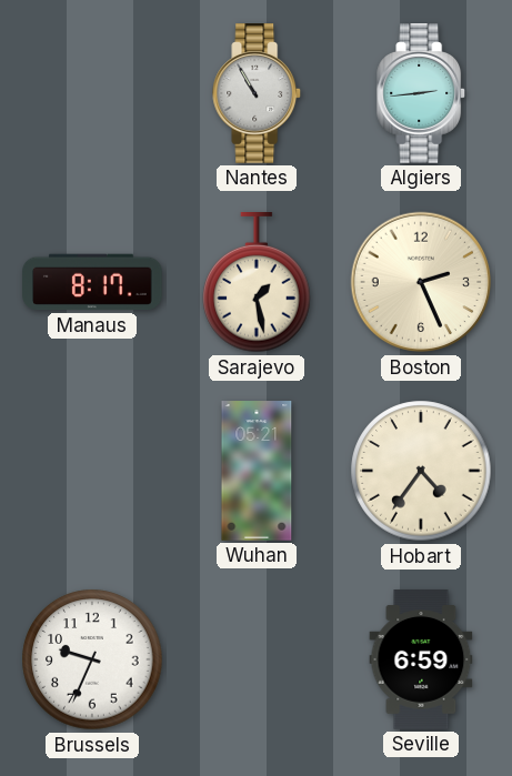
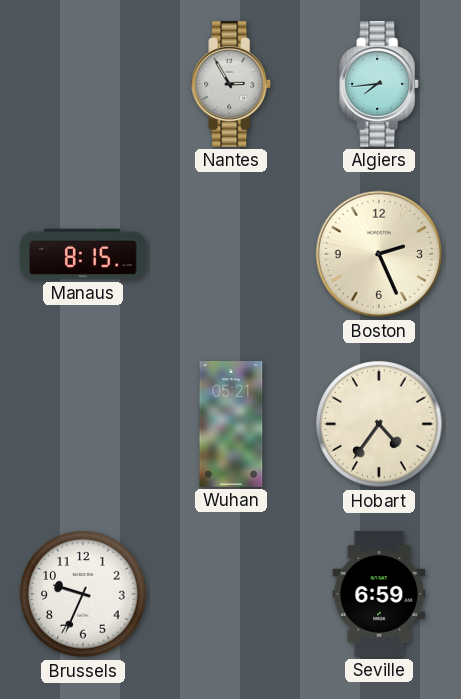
Nantes: 10:55 -> 2:55 (232, 84)
Algiers: 2:44 -> 7:44 (380, 84)
Manaus: 8:17 -> 8:15 (83, 254)
Sarajevo: 1:28 -> none (257, 283)
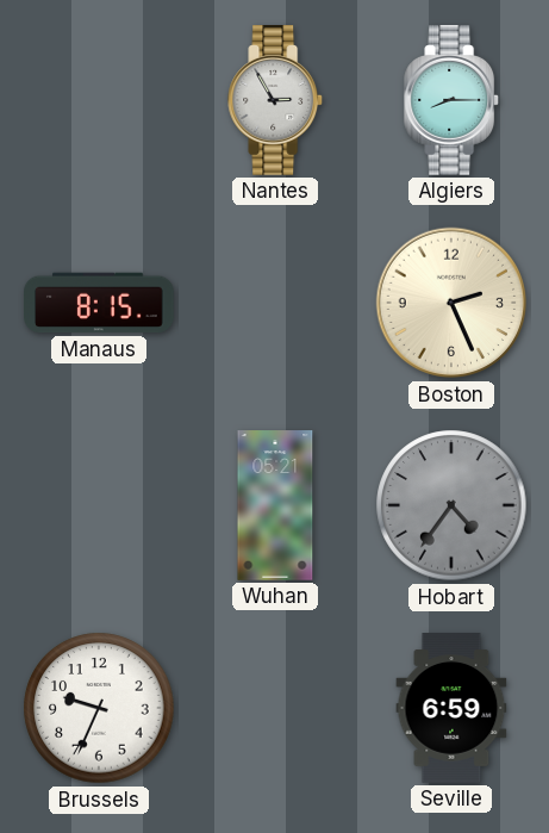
Algiers: 7:44 -> 8:15 (453, 100)
Hobart dial: cream -> grey (451, 505)
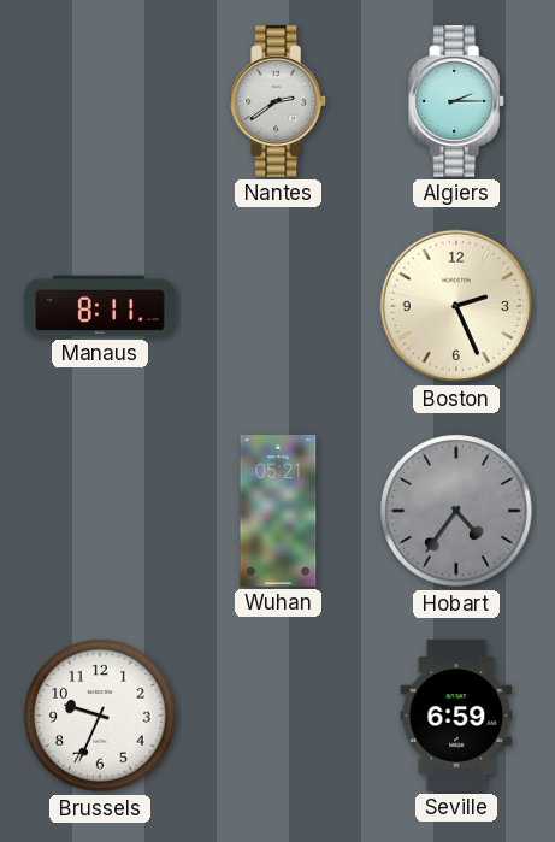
Nantes: 2:55 -> 2:39 (279, 101)
Algiers: 8:15 -> 2:15 (457, 101)
Manaus: 8:15 -> 8:11 (100, 306)
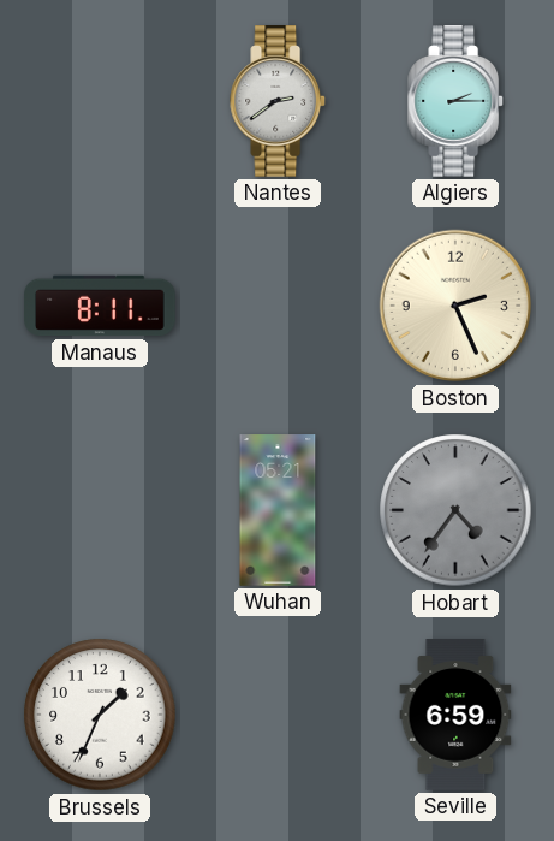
Brussels: 9:34 -> 1:34 (100, 715)
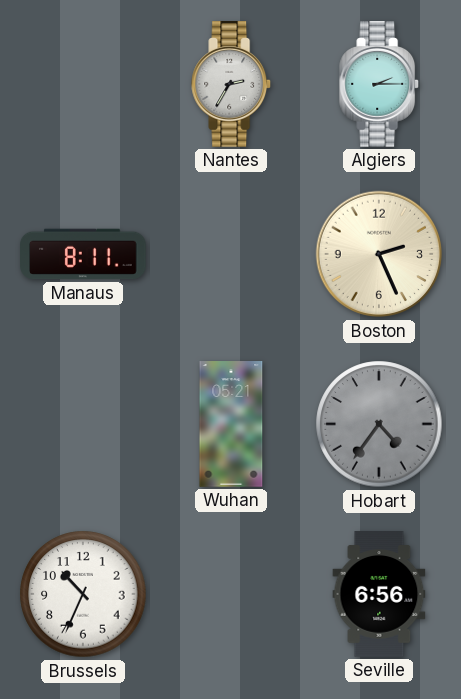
Nantes: 2:39 -> 2:35 (232, 84)
Brussels: 1:34 -> 10:34 (83, 594)
Seville: 6:59 -> 6:56 (379, 594)
